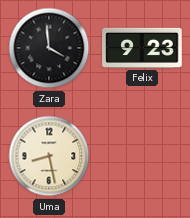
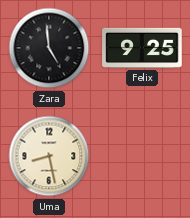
Zara: 3:59 -> 4:59 (49, 48)
Felix: 9:23 -> 9:25 (142, 48)
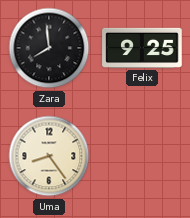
Zara: 4:59 -> 7:59 (49, 48)
Uma: 8:28 -> 8:24 (49, 156)
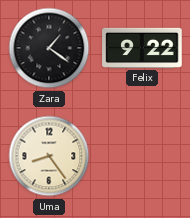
Zara: 7:59 -> 1:21 (49, 48)
Felix: 9:25 -> 9:22 (142, 48)
